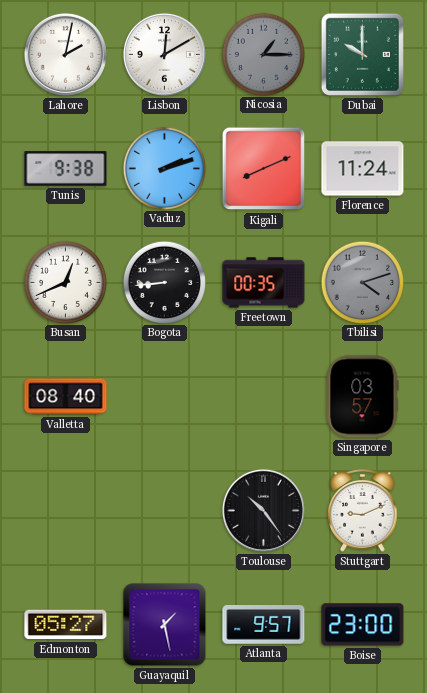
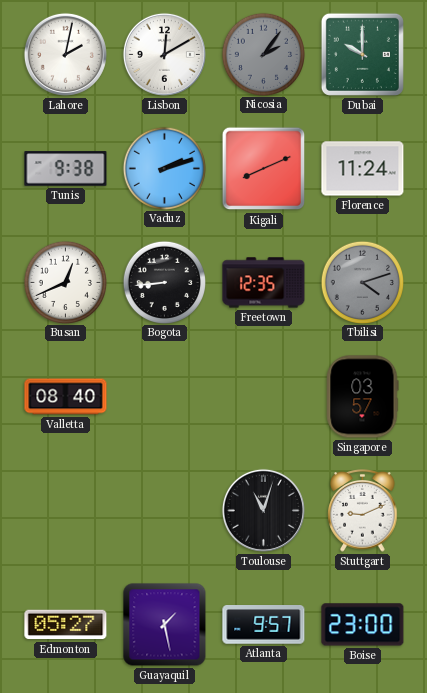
Nicosia: 1:15 -> 2:06 (263, 54)
Freetown: 00:35 -> 12:35 (264, 283)
Toulouse: 10:24 -> 11:03 (263, 510)
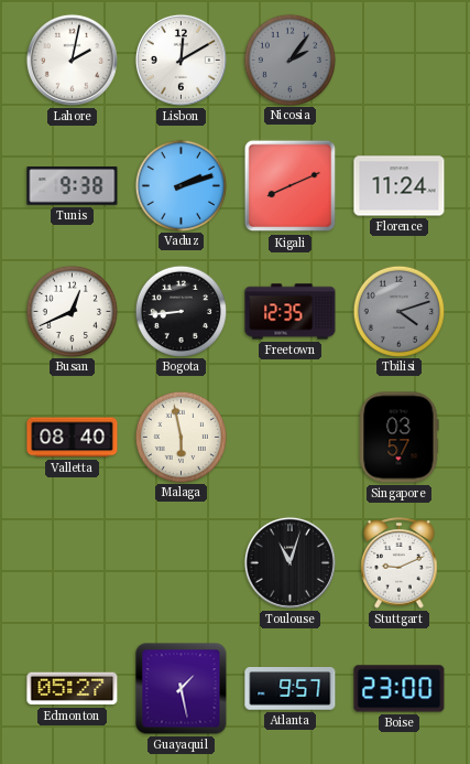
Dubai: 10:00 -> none (362, 54)
Malaga: none -> 5:58 (181, 437)
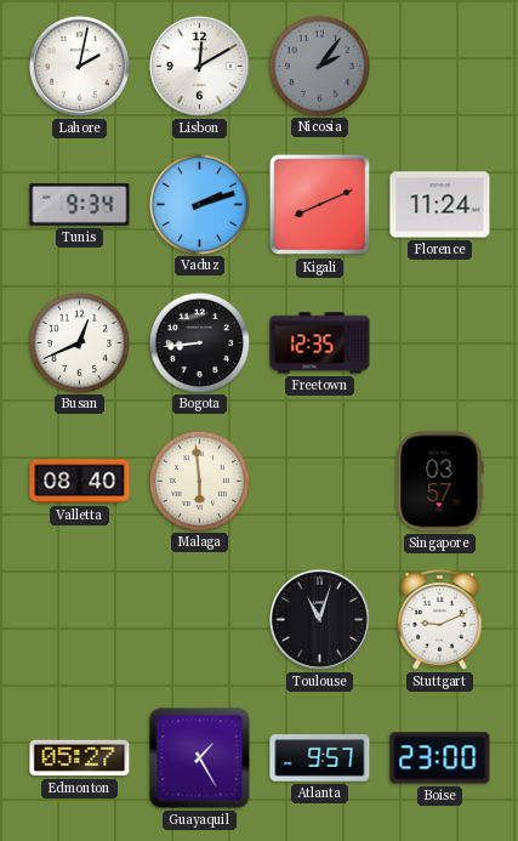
Tunis: 9:38 -> 9:34 (80, 205)
Tbilisi: 4:12 -> none (398, 311)
Malaga: 5:58 -> 5:59 (199, 481)
Guayaquil: 1:28 -> 1:25 (200, 758)
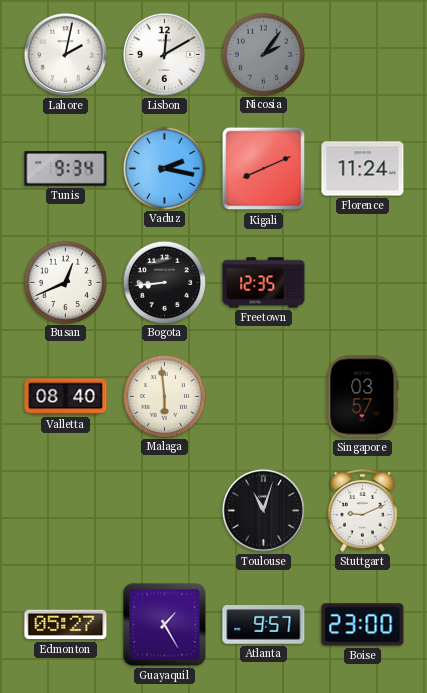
Vaduz: 2:12 -> 2:17 (164, 168)
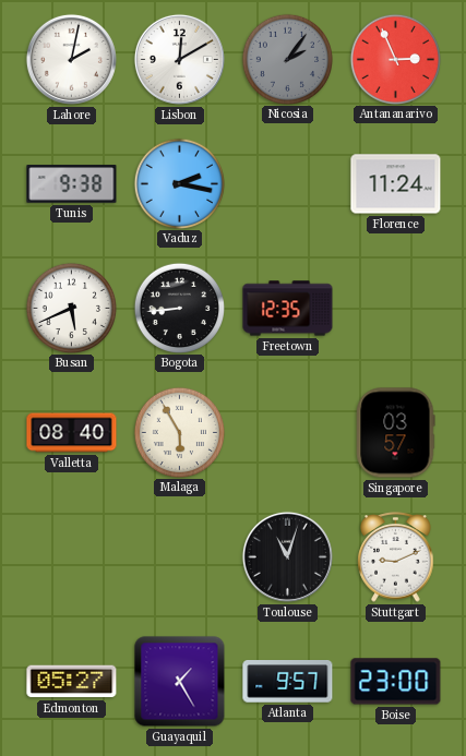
Antananarivo: none -> 2:56 (395, 59)
Tunis: 9:34 -> 9:38 (72, 184)
Kigali: 8:11 -> none (264, 169)
Busan: 12:41 -> 5:41 (71, 308)
Malaga: 5:59 -> 5:55 (179, 432)
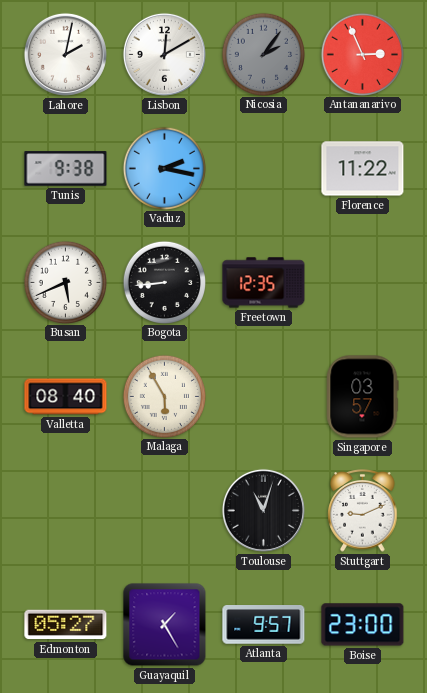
Florence: 11:24 -> 11:22 (363, 169)
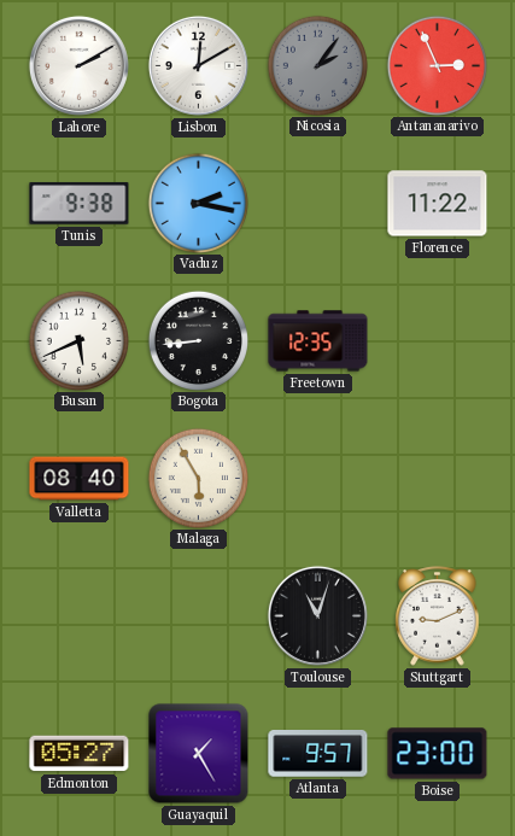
Lahore: 2:02 -> 2:10 (78, 65)
Singapore: 03:57 -> none (363, 397)
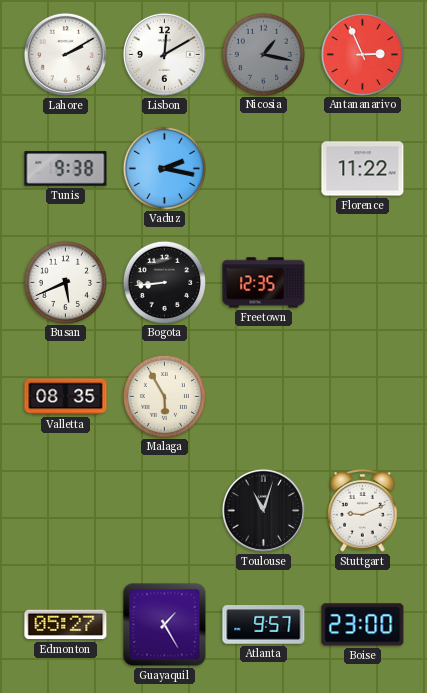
Nicosia: 2:06 -> 1:17 (263, 54)
Valletta: 08:40 -> 08:35 (66, 397)
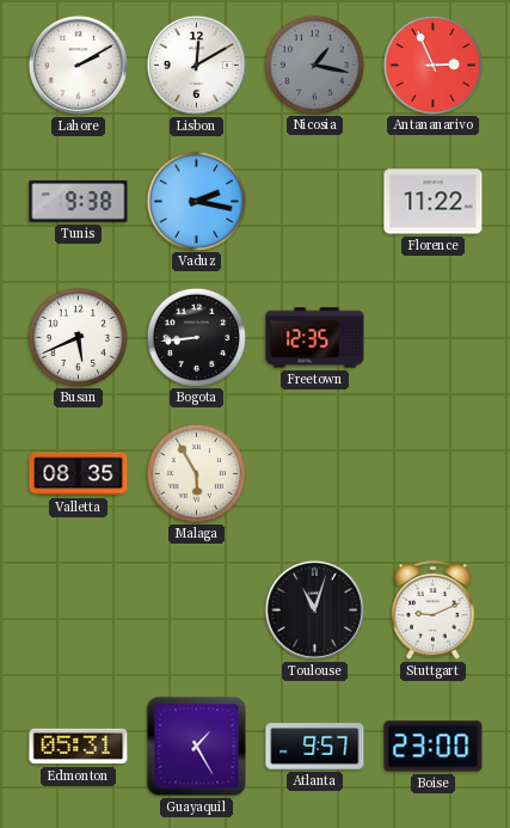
Edmonton: 05:27 -> 05:31 (79, 747)
